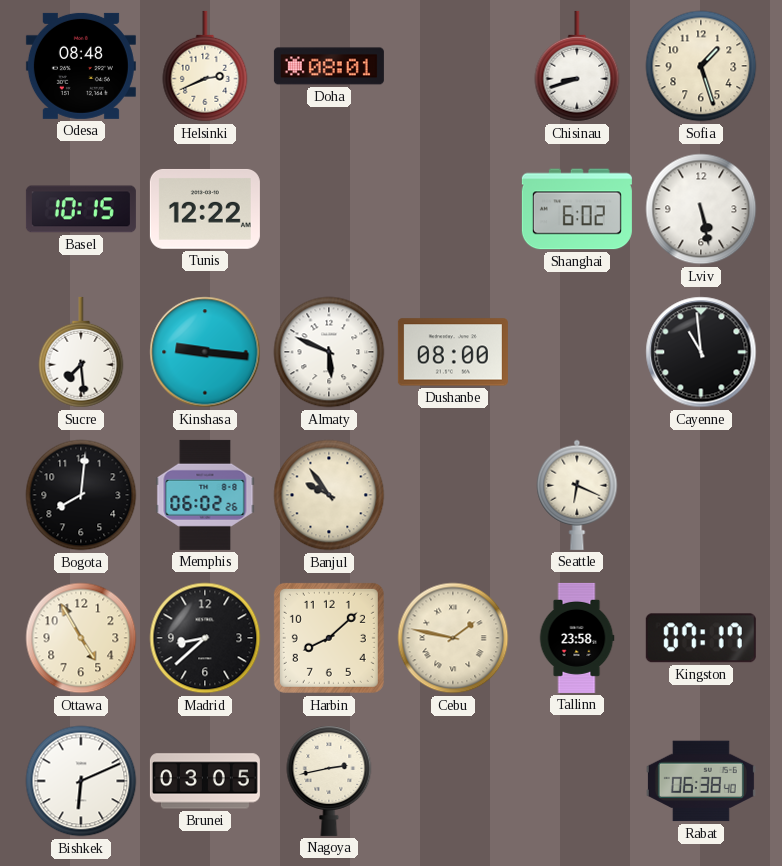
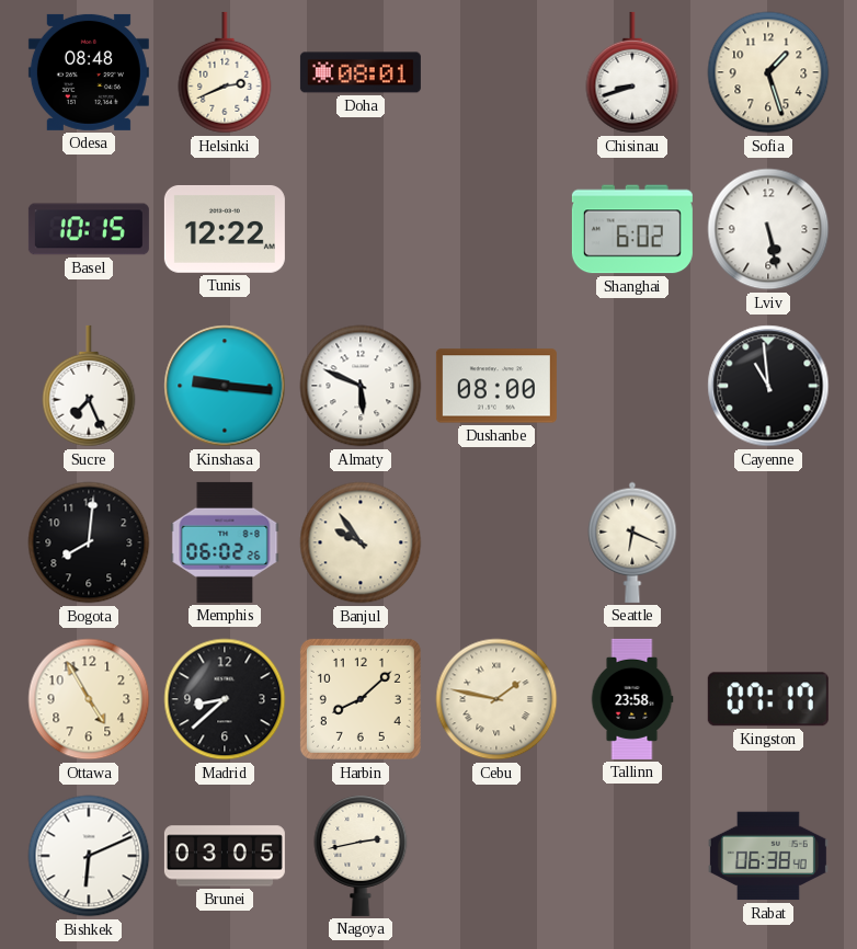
Sucre: 7:29 -> 7:26 (89, 386)
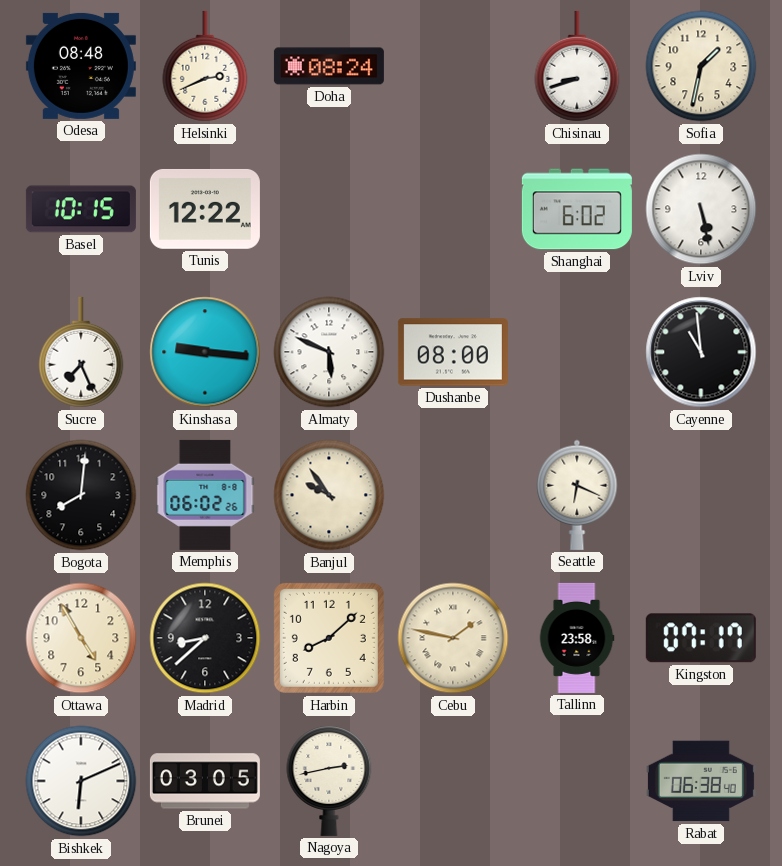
Doha: 08:01 -> 08:24 (329, 66)
Sofia: 1:27 -> 1:32 (701, 66)
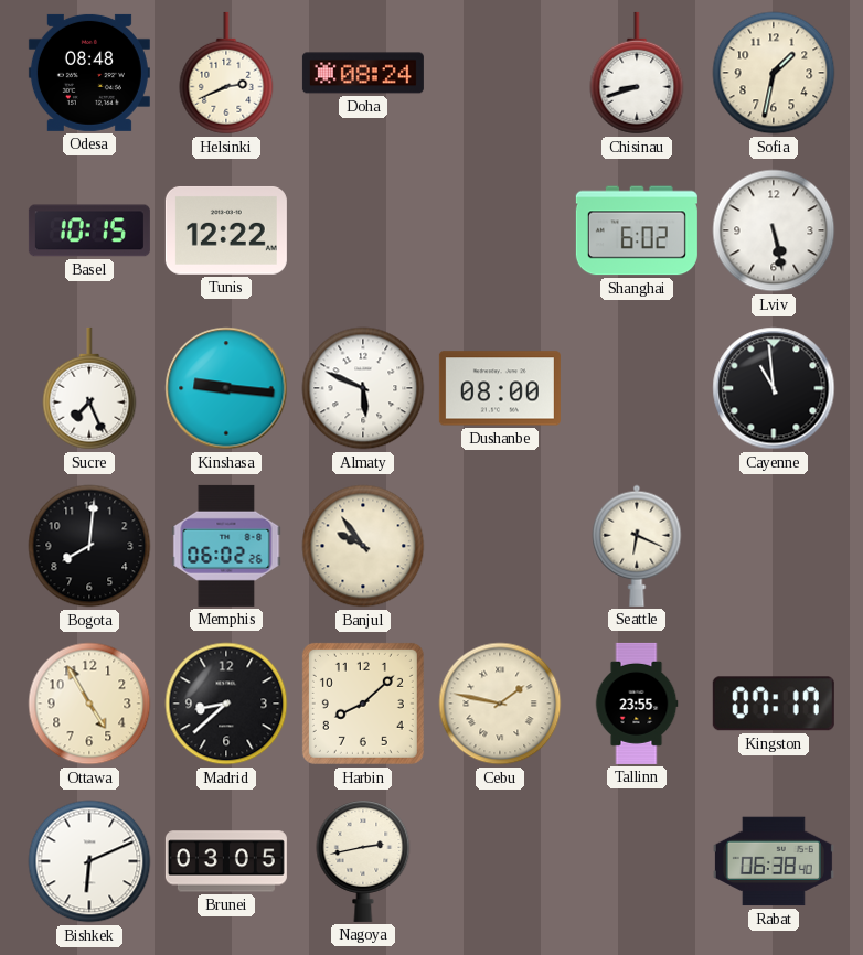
Tallinn: 23:58 -> 23:55 (637, 704)
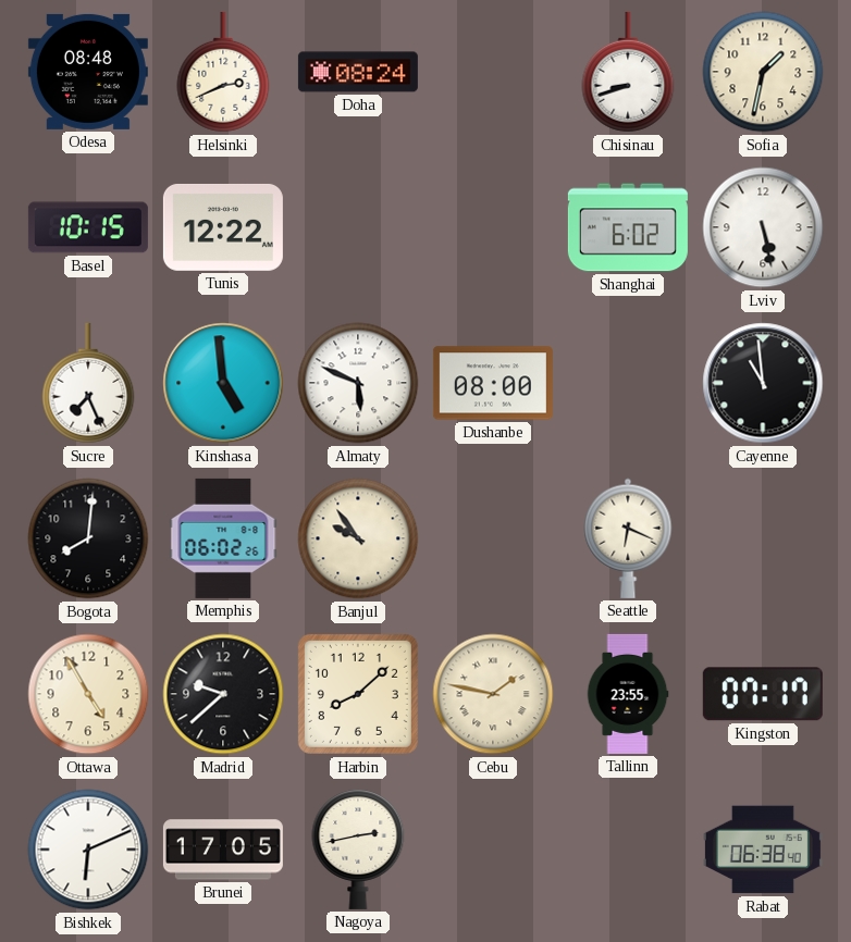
Kinshasa: 9:16 -> 4:59 (223, 383)
Madrid: 8:38 -> 9:38 (223, 694)
Brunei: 03:05 -> 17:05 (223, 850)
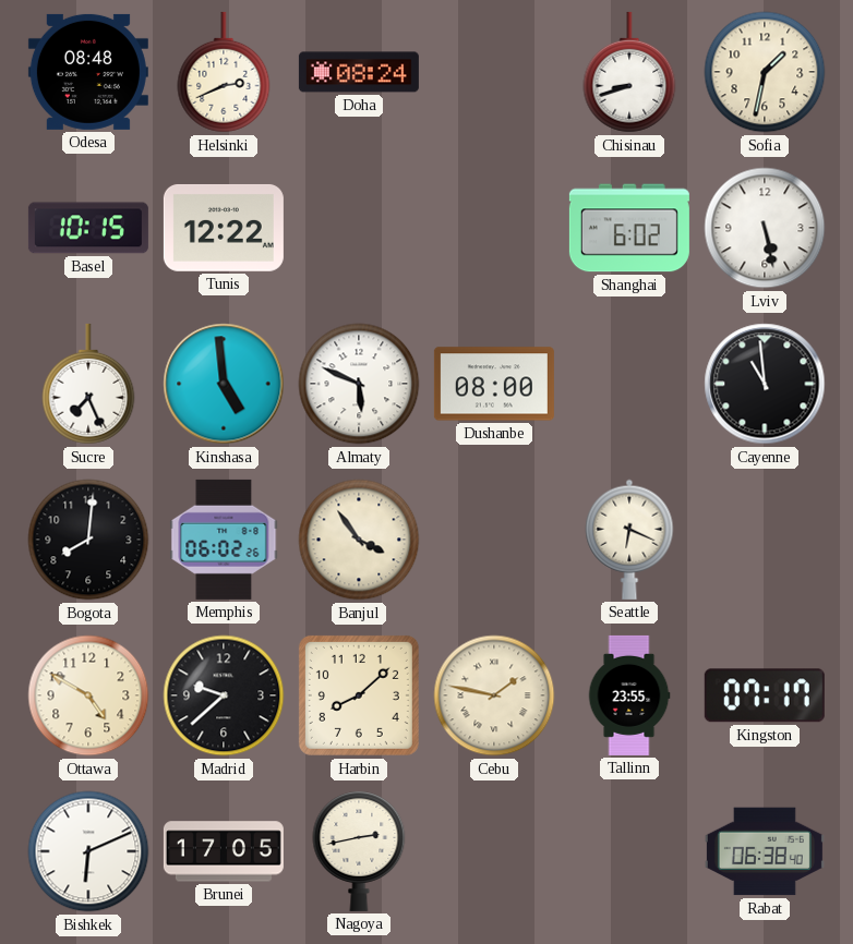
Banjul: 9:54 -> 3:54 (359, 540)
Ottawa: 4:55 -> 4:50 (88, 695)
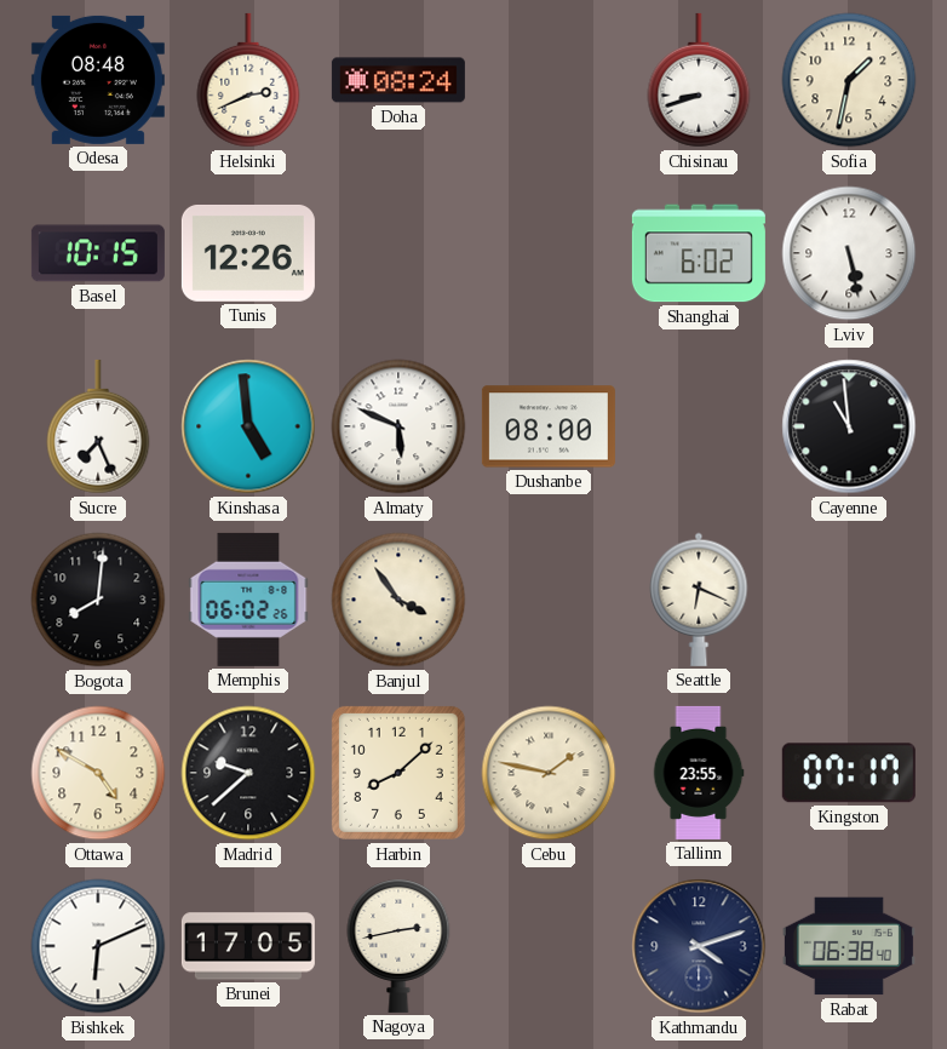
Tunis: 12:22 -> 12:26 (248, 253)
Kathmandu: none -> 4:12 (699, 946)
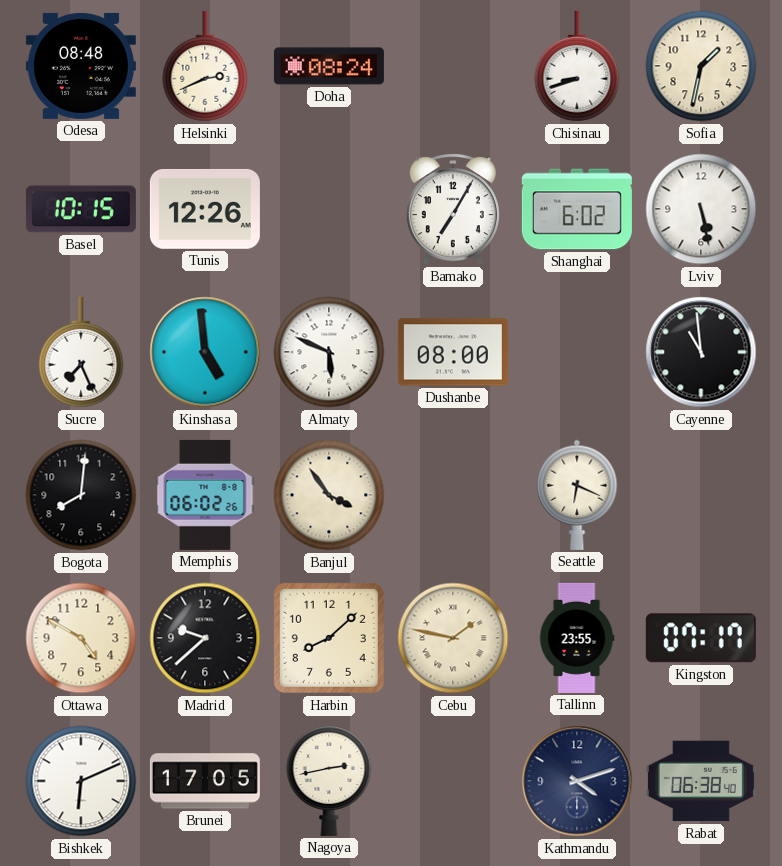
Bamako: none -> 7:05 (453, 209)
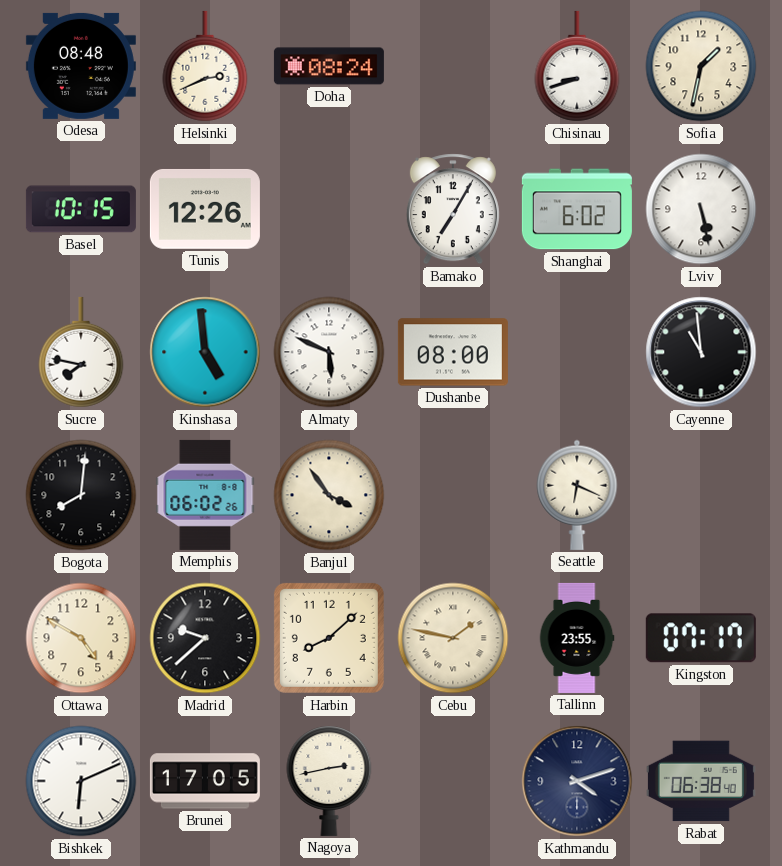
Sucre: 7:26 -> 7:47 (81, 352)
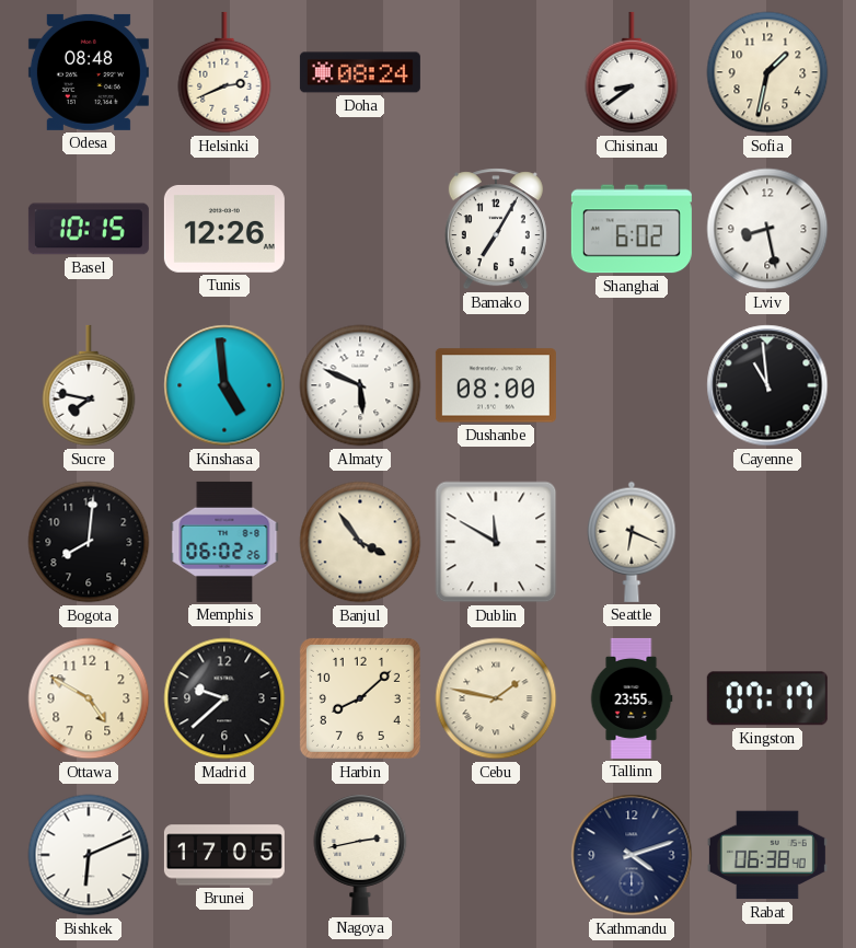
Chisinau: 8:42 -> 8:39 (632, 72)
Lviv: 5:28 -> 8:28 (767, 229)
Dublin: none -> 11:50 (496, 542)
